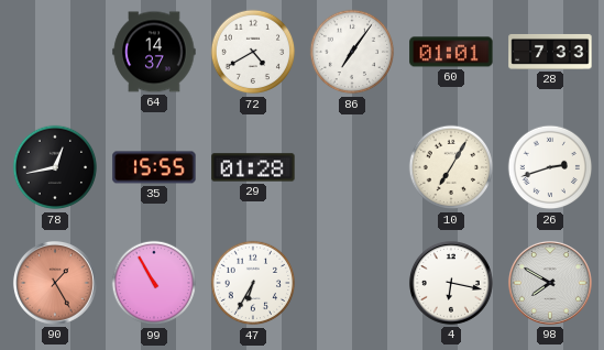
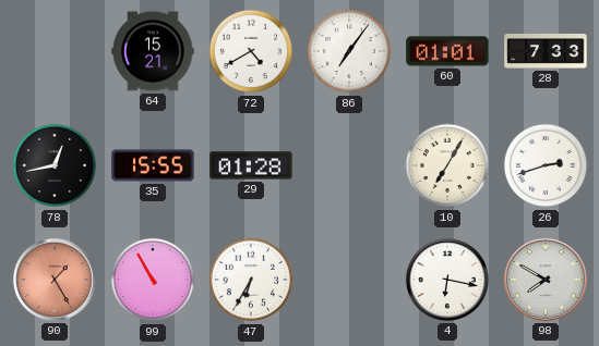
64: 14:37 -> 15:21 (153, 51)
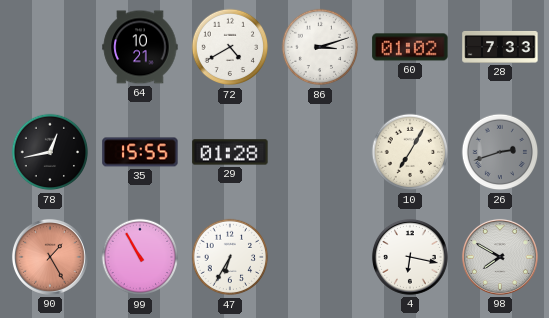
64: 15:21 -> 10:21 (140, 47)
86: 7:06 -> 3:12 (320, 47)
60: 01:01 -> 01:02 (410, 47)
26 dial: white -> grey (500, 152)
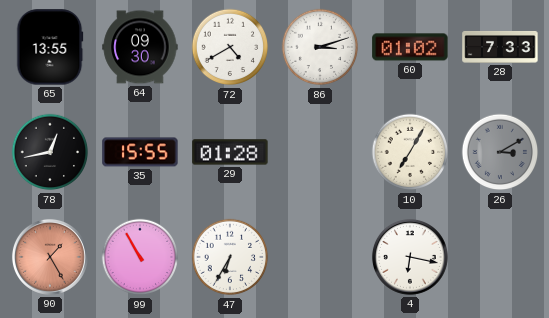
65: none -> 13:55 (50, 47)
64: 10:21 -> 09:30 (140, 47)
26: 2:42 -> 3:10 (500, 152)
98: 7:50 -> none (500, 257)
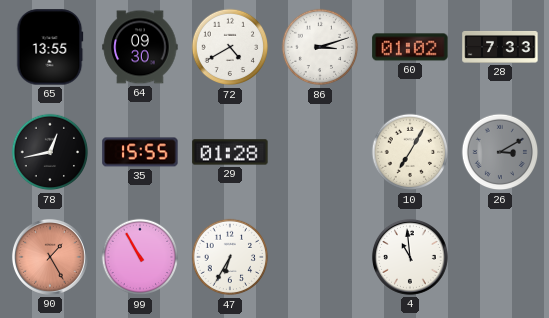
4: 6:17 -> 10:59 (410, 257)
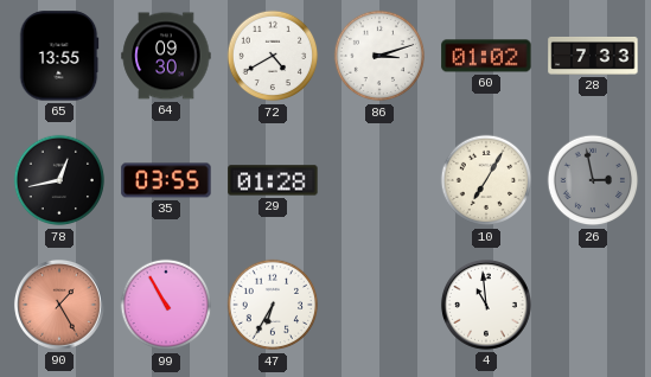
35: 15:55 -> 03:55 (166, 180)
26: 3:10 -> 2:58 (593, 180)
